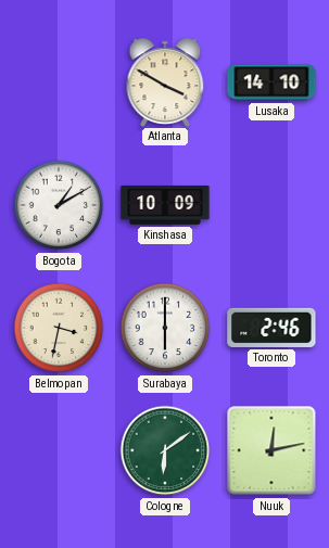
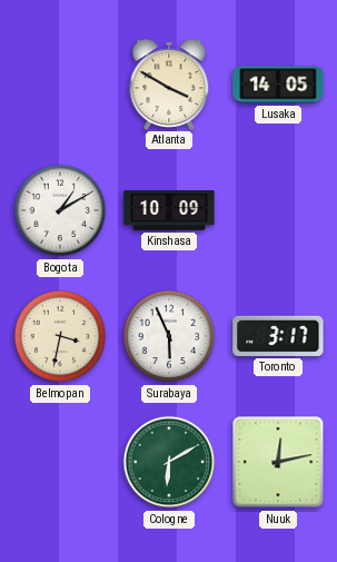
Lusaka: 14:10 -> 14:05 (278, 85)
Surabaya: 6:00 -> 5:56 (169, 336)
Toronto: 2:46 -> 3:17 (278, 336)
Cologne: 6:09 -> 6:10 (169, 462)
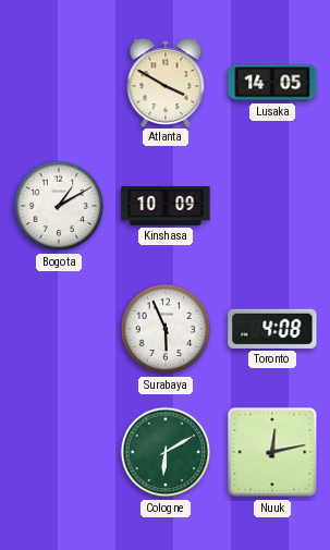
Belmopan: 3:32 -> none (60, 336)
Toronto: 3:17 -> 4:08 (272, 329)
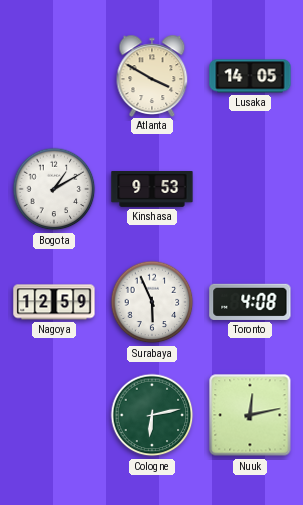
Kinshasa: 10:09 -> 9:53 (152, 190)
Nagoya: none -> 12:59 (54, 302)
Cologne: 6:10 -> 6:13 (152, 415)
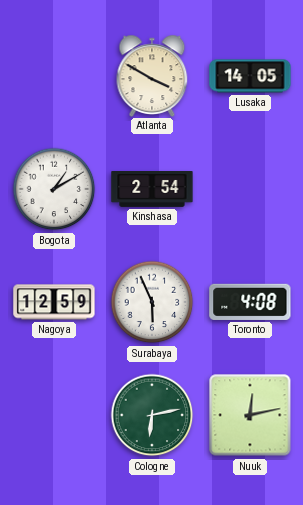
Kinshasa: 9:53 -> 2:54 (152, 190)
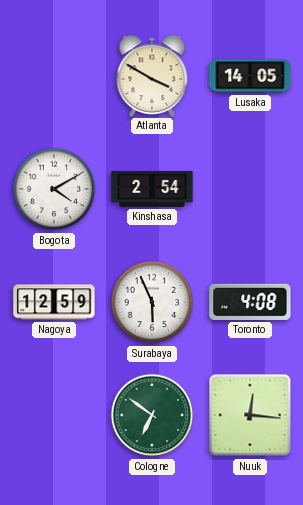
Bogota: 1:10 -> 4:10 (54, 189)
Cologne: 6:13 -> 6:51 (152, 415)
Nuuk: 12:13 -> 12:16 (250, 415)
